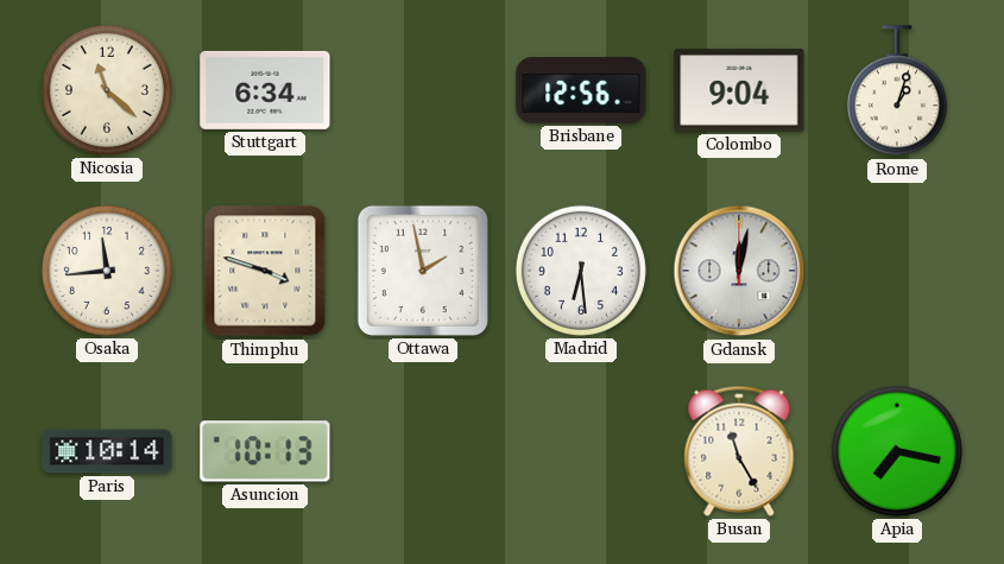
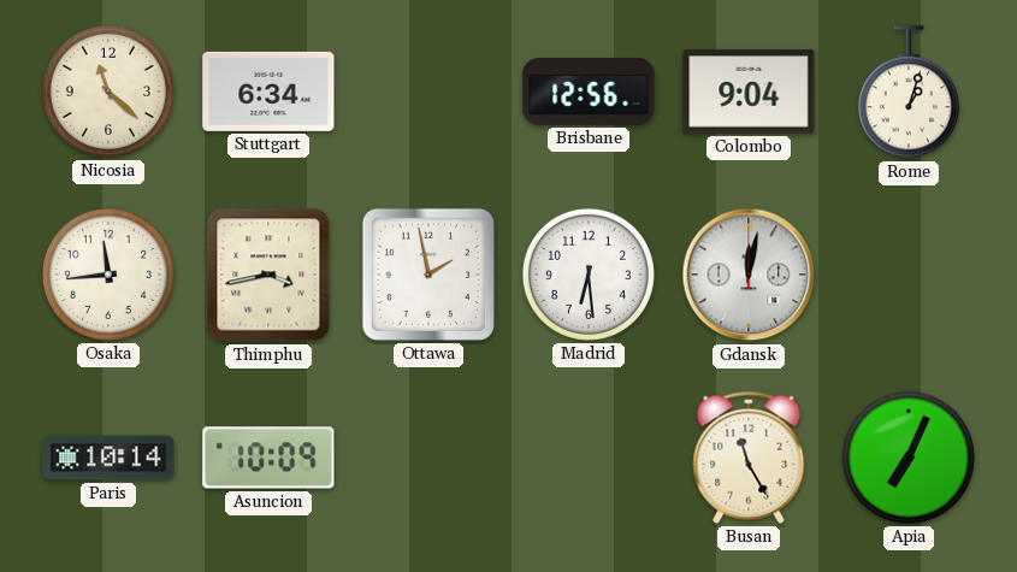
Thimphu: 3:48 -> 3:43 (268, 275)
Asuncion: 10:13 -> 10:09 (268, 458)
Apia: 7:17 -> 7:04 (909, 458)
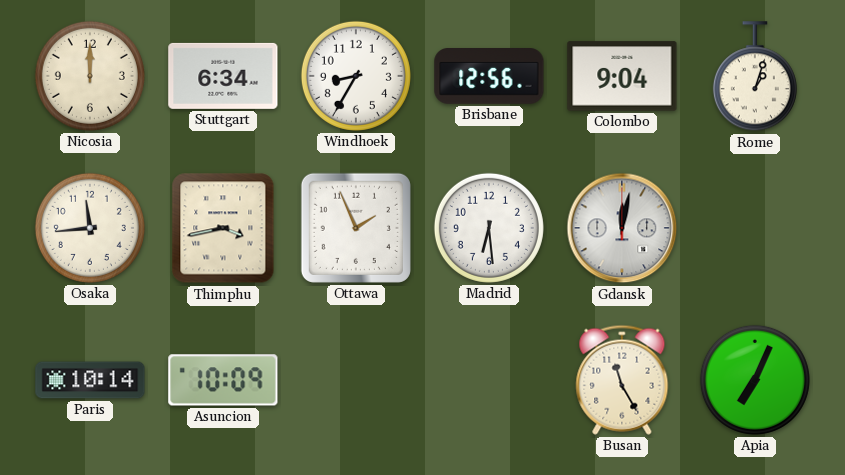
Nicosia: 11:22 -> 12:00 (90, 76)
Windhoek: none -> 8:35 (356, 76)
Ottawa: 1:58 -> 1:56 (356, 228)
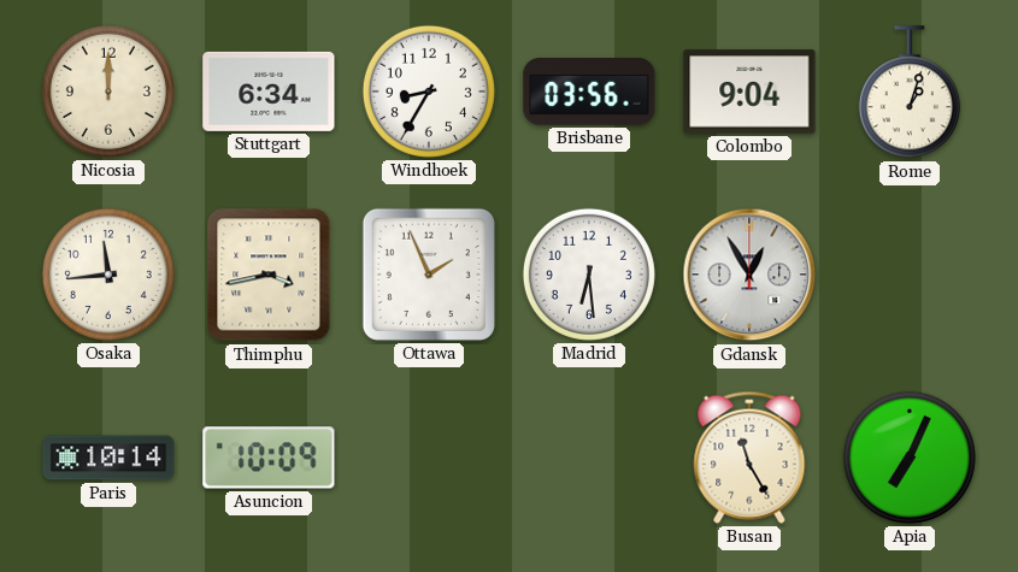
Brisbane: 12:56 -> 03:56 (589, 93)
Gdansk: 12:02 -> 12:55 (749, 275)
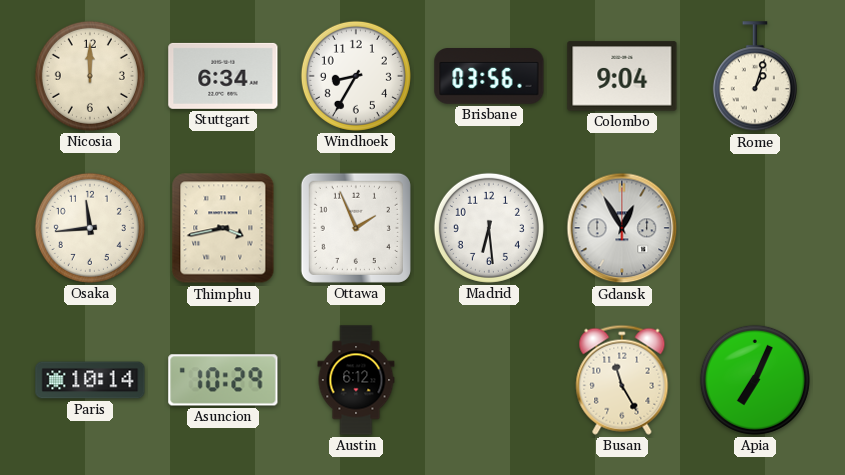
Asuncion: 10:09 -> 10:29 (223, 380)
Austin: none -> 6:12 (356, 380)
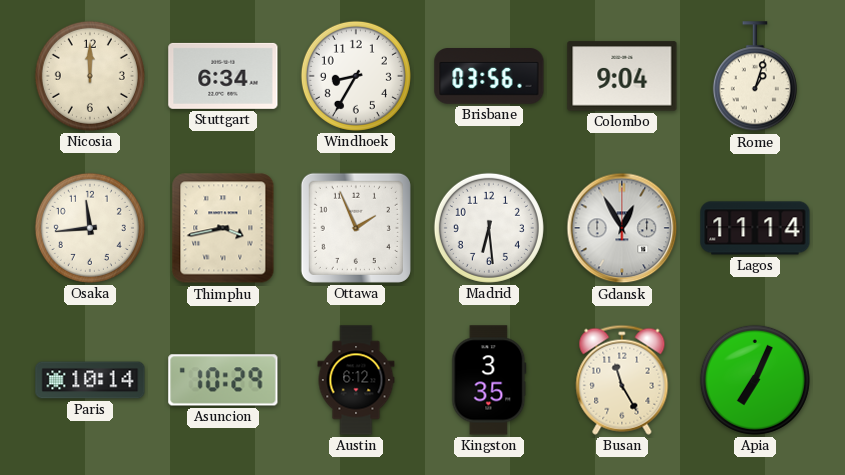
Lagos: none -> 11:14 (755, 228)
Kingston: none -> 3:35 (489, 380)
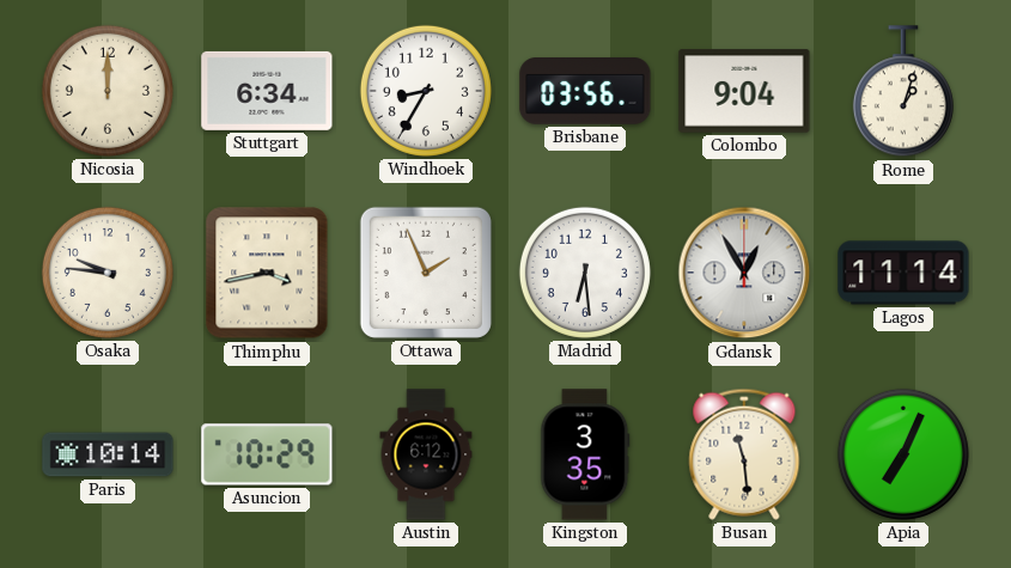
Osaka: 11:44 -> 9:46 (108, 273)
Busan: 11:25 -> 11:29 (744, 454)
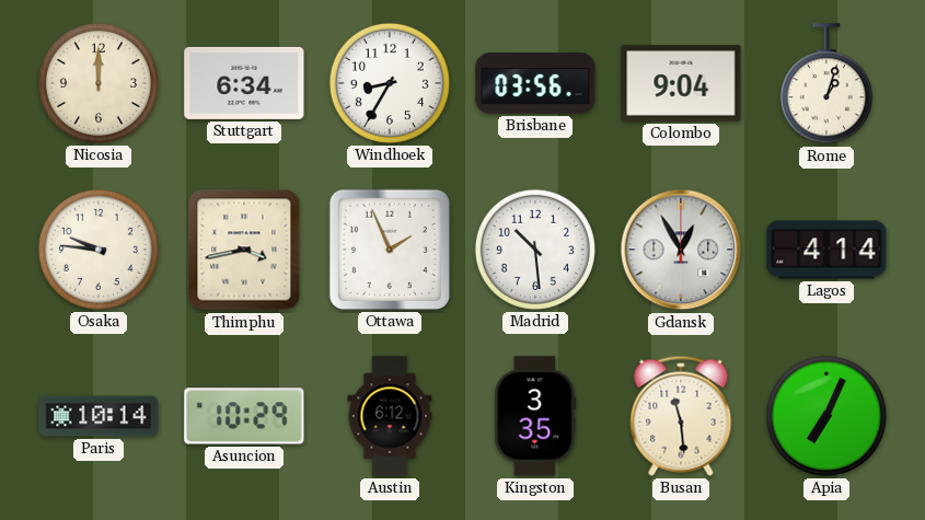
Madrid: 6:29 -> 10:29 (535, 250)
Lagos: 11:14 -> 4:14 (826, 250)
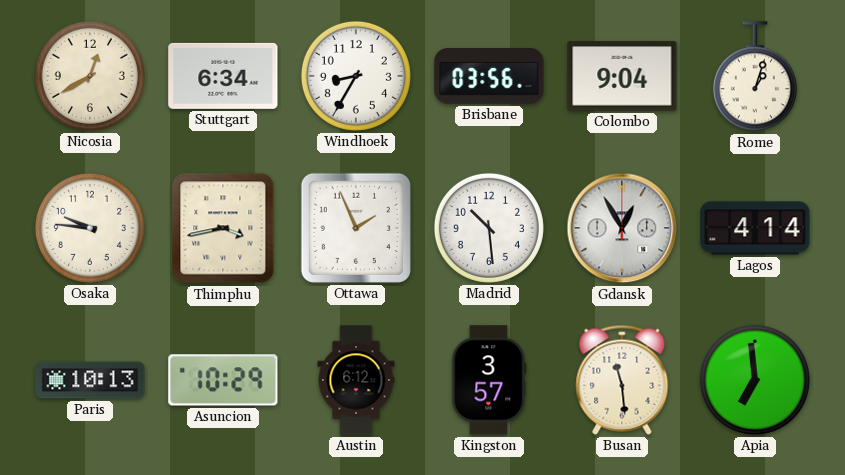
Nicosia: 12:00 -> 12:40 (90, 76)
Paris: 10:14 -> 10:13 (90, 380)
Kingston: 3:35 -> 3:57 (489, 380)
Apia: 7:04 -> 6:59 (755, 380)
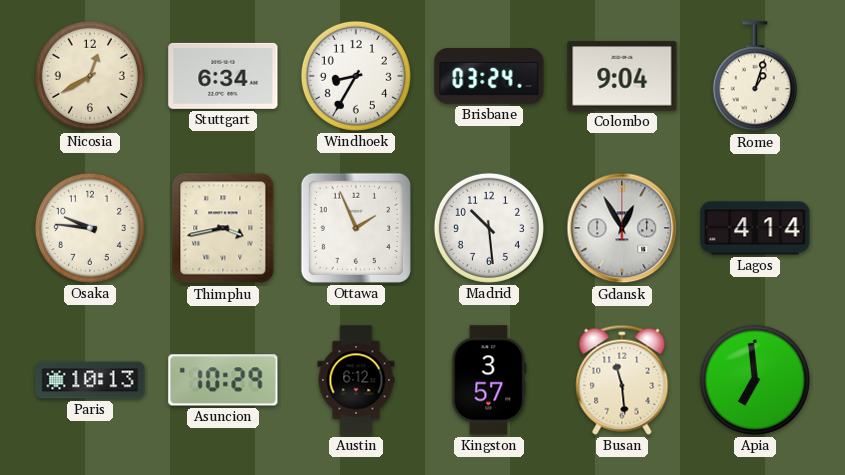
Brisbane: 03:56 -> 03:24 (489, 77)
